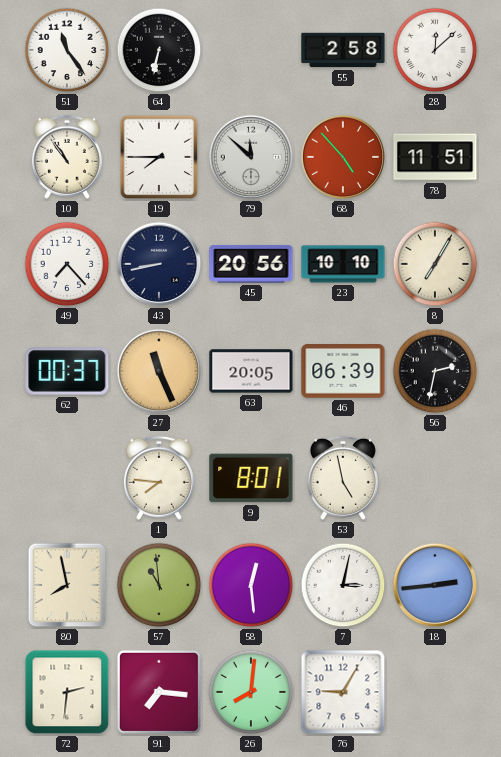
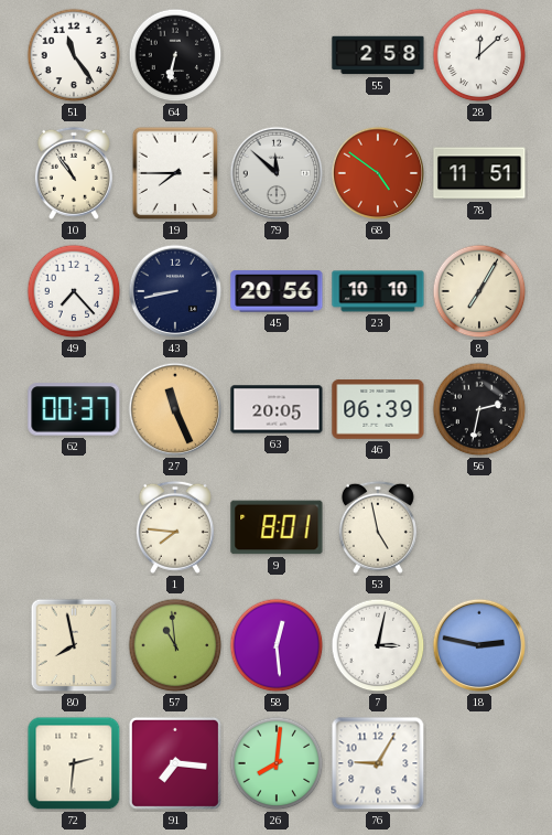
68: 4:53 -> 4:51 (378, 173)
18: 2:44 -> 2:47 (479, 645)
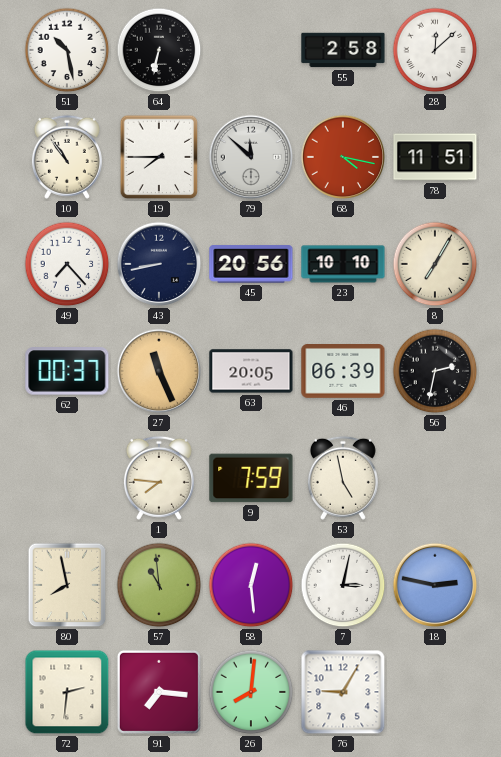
51: 11:24 -> 10:28 (67, 50)
68: 4:51 -> 4:17 (343, 157)
9: 8:01 -> 7:59 (251, 478)
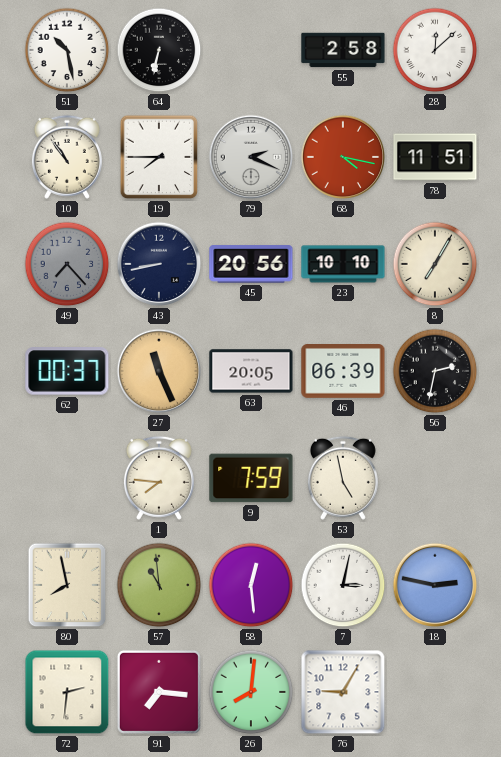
79: 11:52 -> 2:19 (251, 157)
49 dial: white -> grey (67, 264)
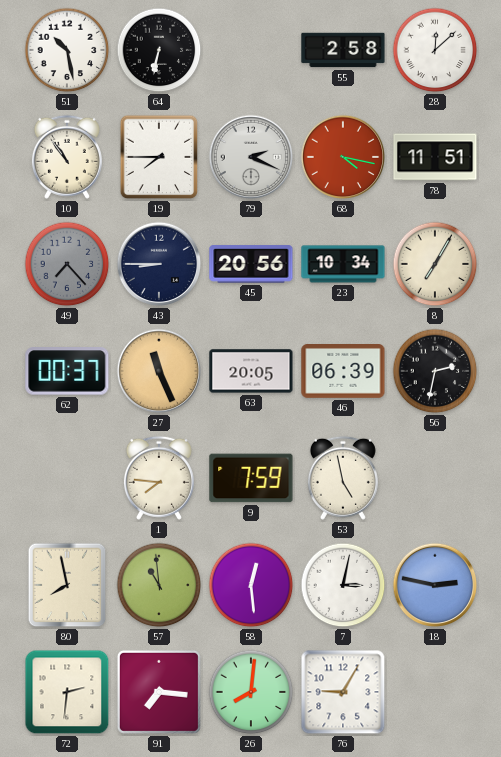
43: 8:43 -> 8:45 (159, 264)
23: 10:10 -> 10:34 (343, 264)
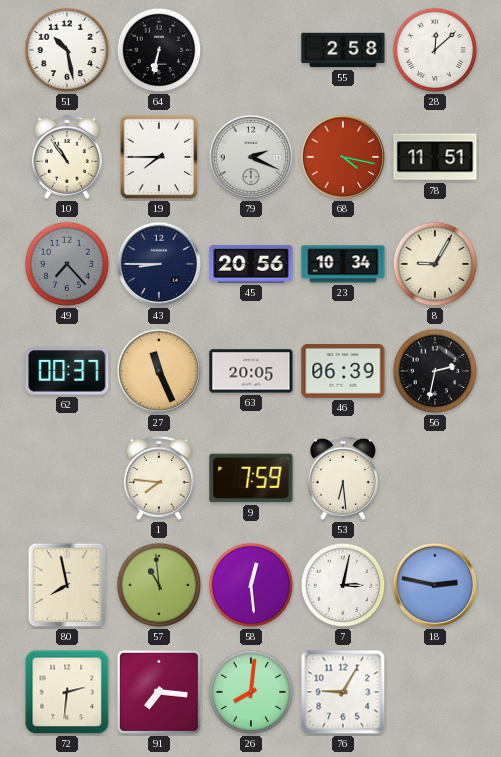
8: 7:05 -> 9:05 (435, 264)
53: 4:58 -> 6:29 (343, 478)
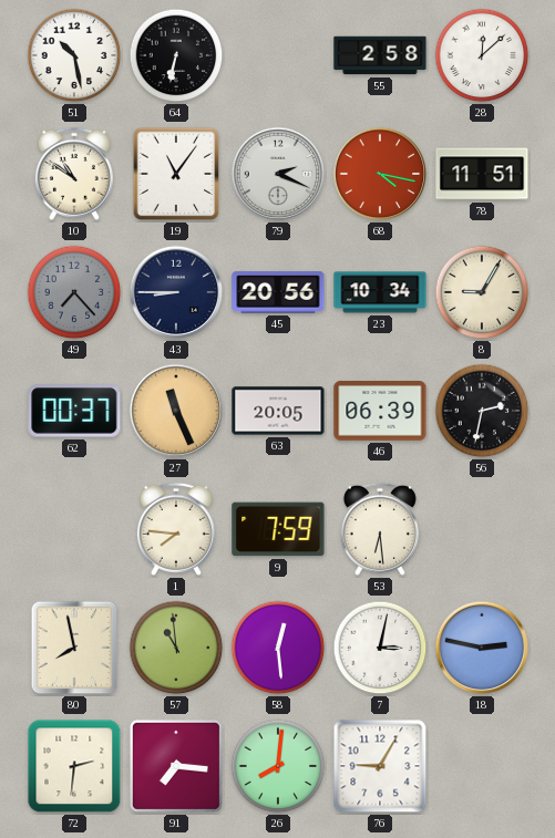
10: 10:54 -> 10:51 (74, 174)
19: 7:45 -> 11:06 (176, 174)
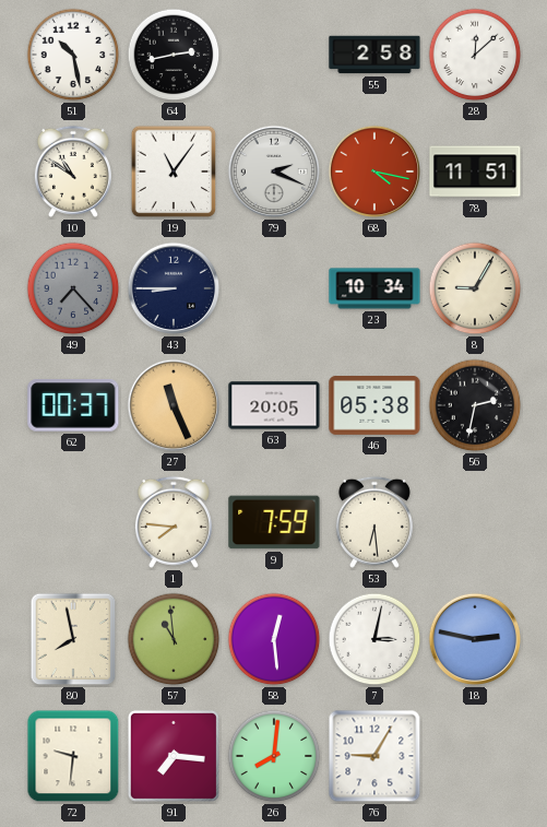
64: 6:32 -> 2:43 (174, 55)
45: 20:56 -> none (278, 292)
46: 06:39 -> 05:38 (374, 406)
72: 2:31 -> 9:31 (73, 756)
